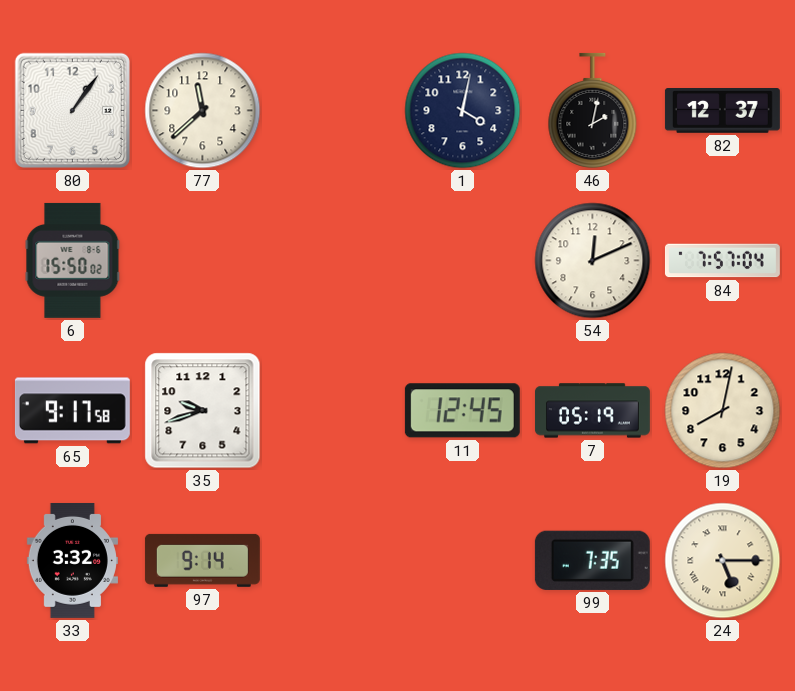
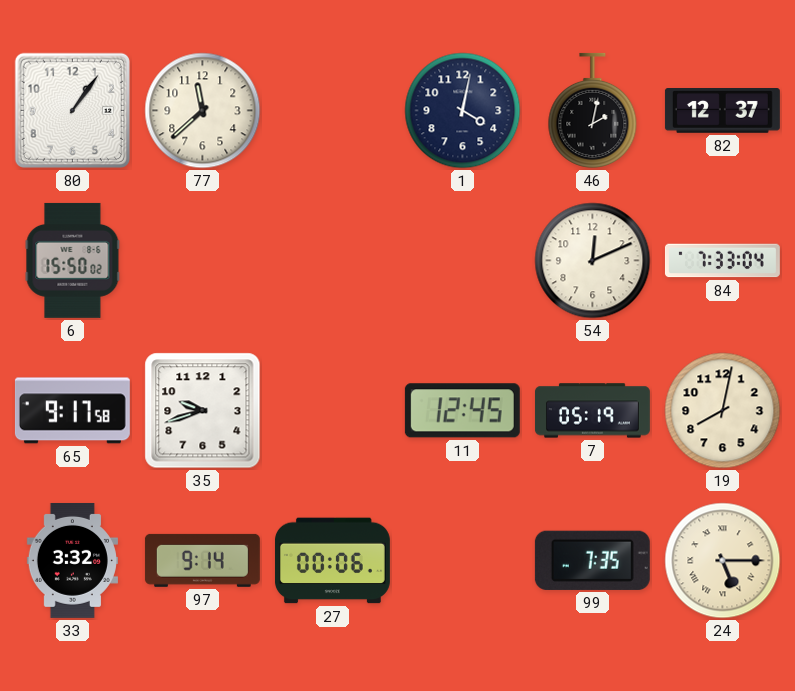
84: 7:57 -> 7:33 (722, 261)
27: none -> 00:06 (332, 561)
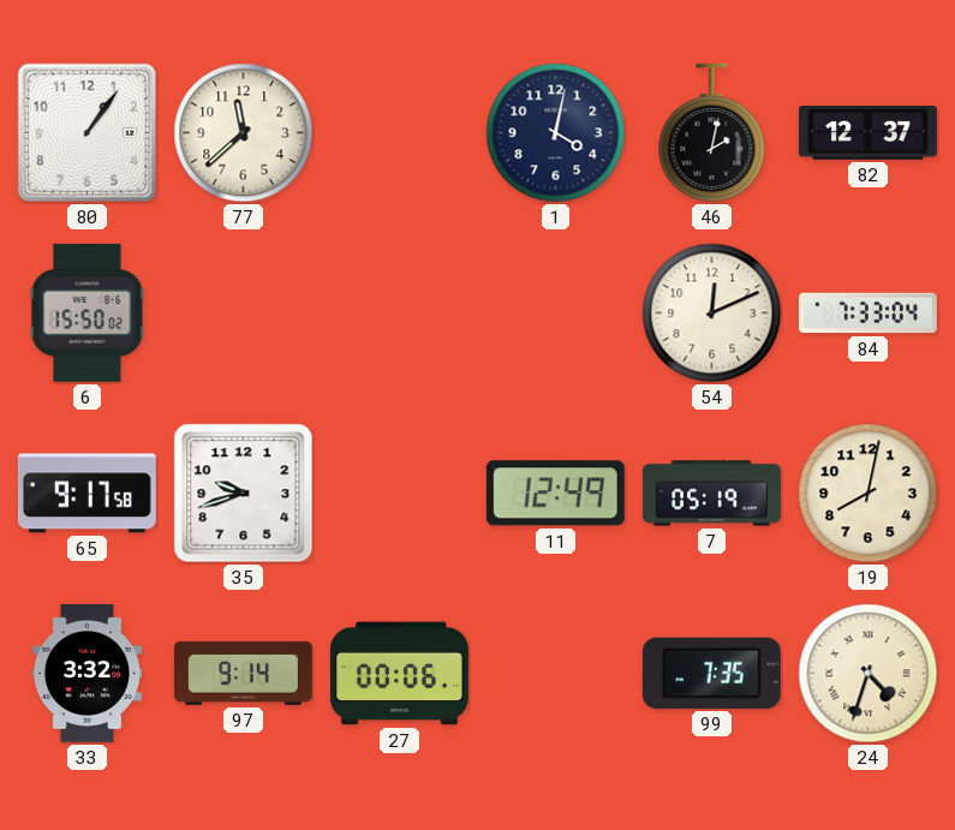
11: 12:45 -> 12:49 (555, 494)
24: 5:15 -> 4:33 (869, 674)
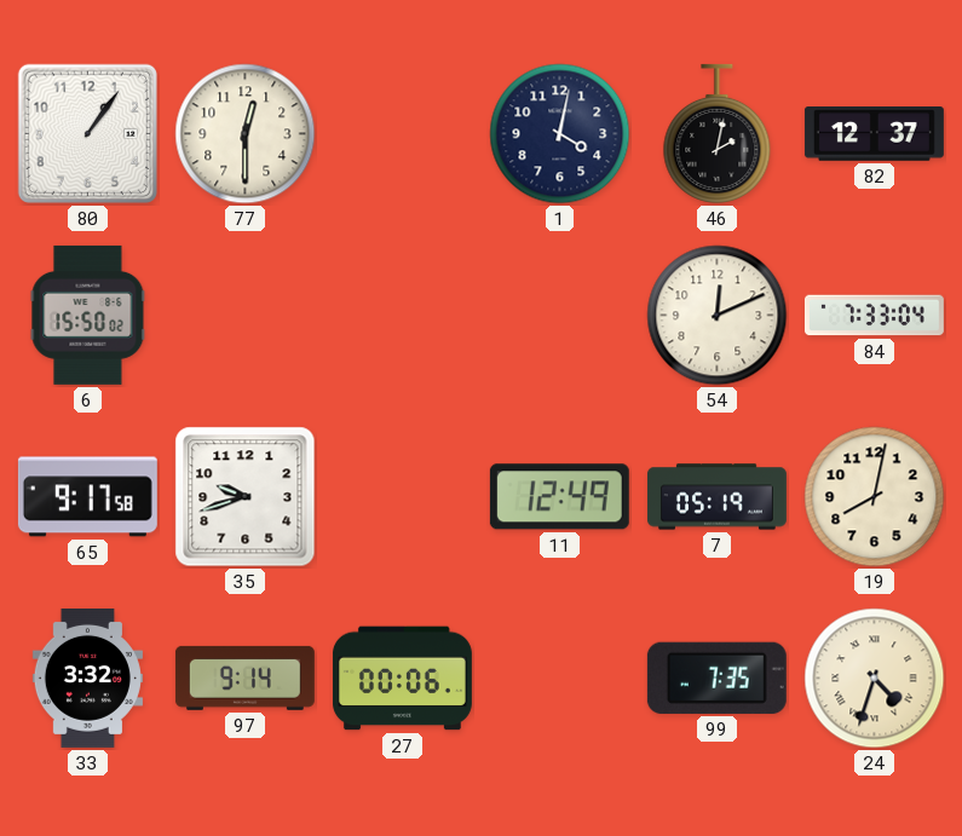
77: 11:38 -> 12:30 (246, 134)
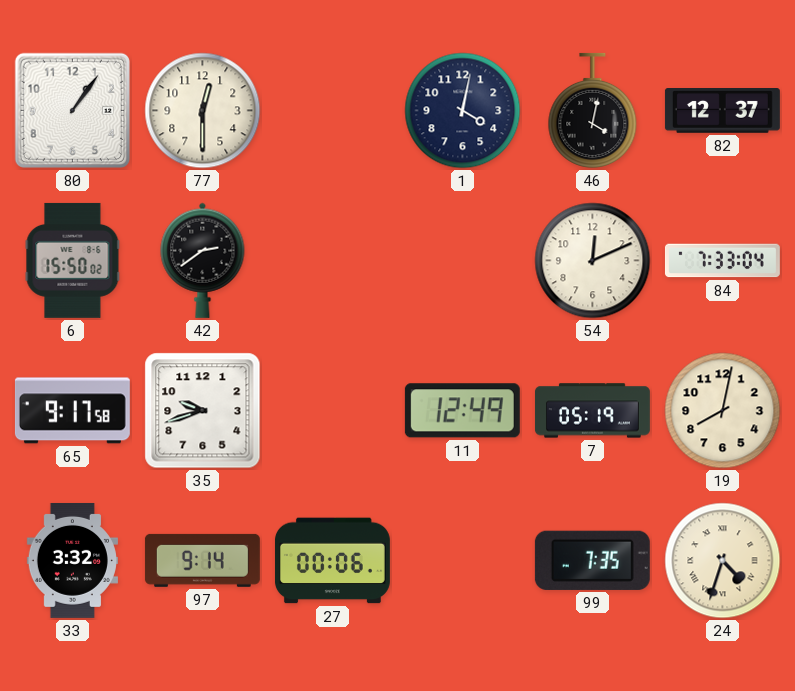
46: 2:02 -> 4:02 (593, 110)
42: none -> 2:39 (203, 260)
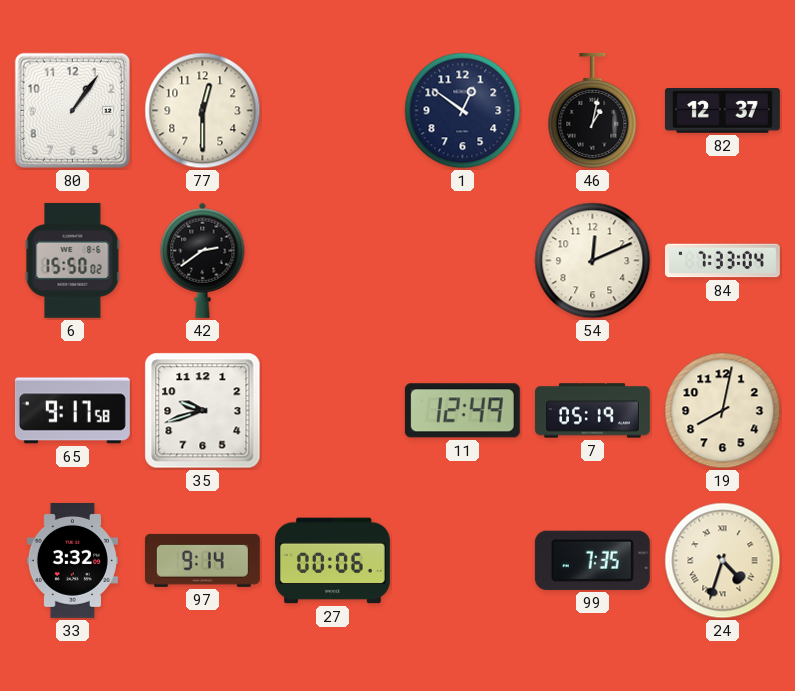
1: 4:02 -> 12:51 (463, 111)
46: 4:02 -> 1:02 (593, 110)
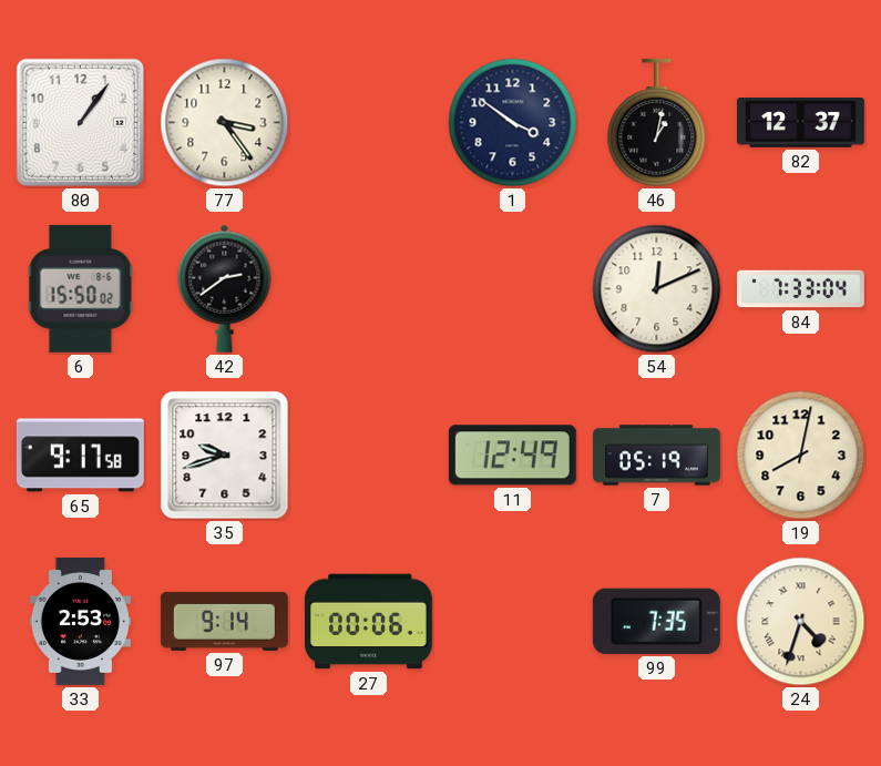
77: 12:30 -> 3:24 (225, 123)
1: 12:51 -> 3:51 (513, 123)
33: 3:32 -> 2:53 (80, 621)
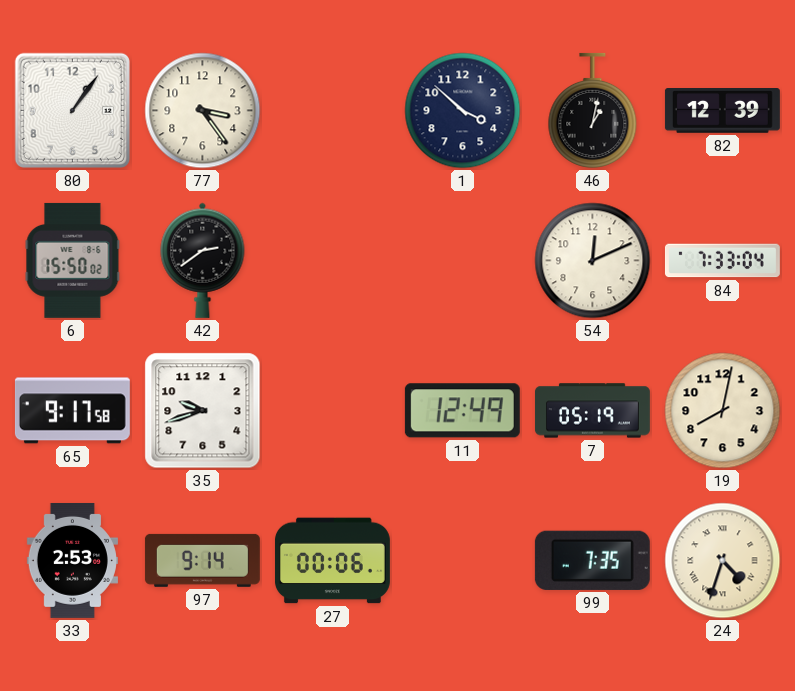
1: 3:51 -> 3:52 (463, 111)
82: 12:37 -> 12:39 (722, 111)
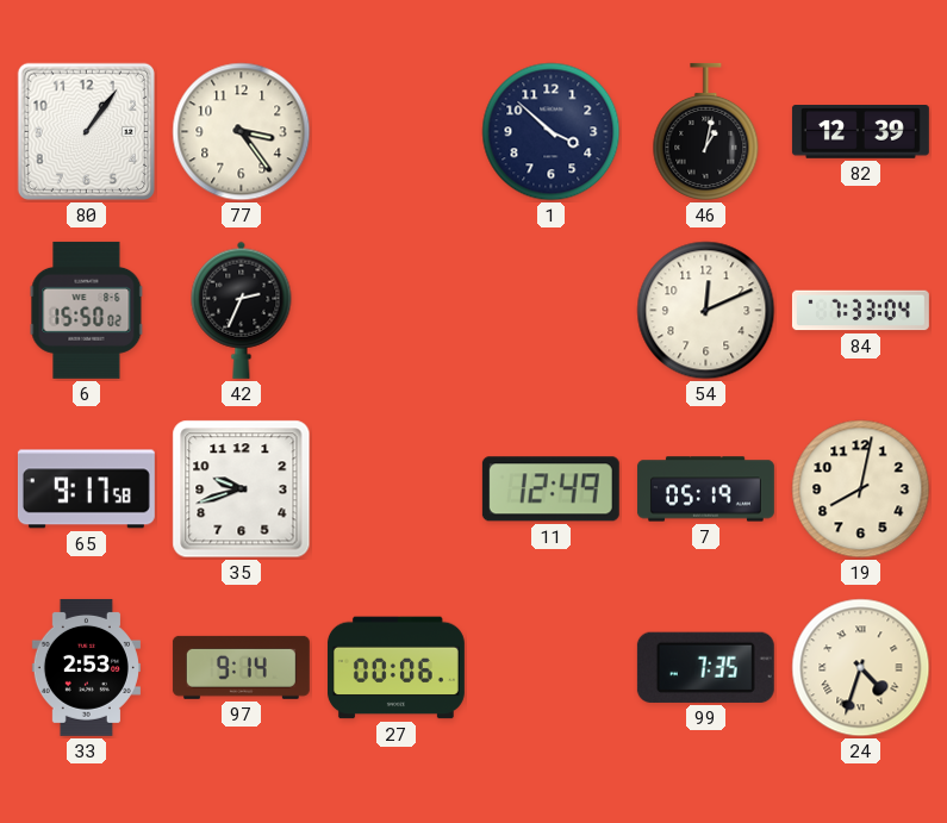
42: 2:39 -> 2:34 (242, 310)
